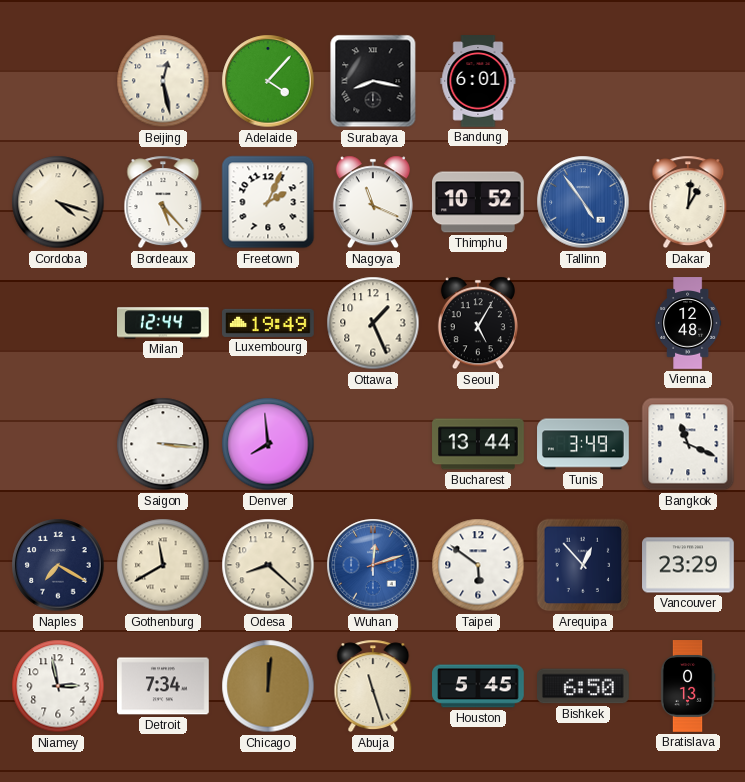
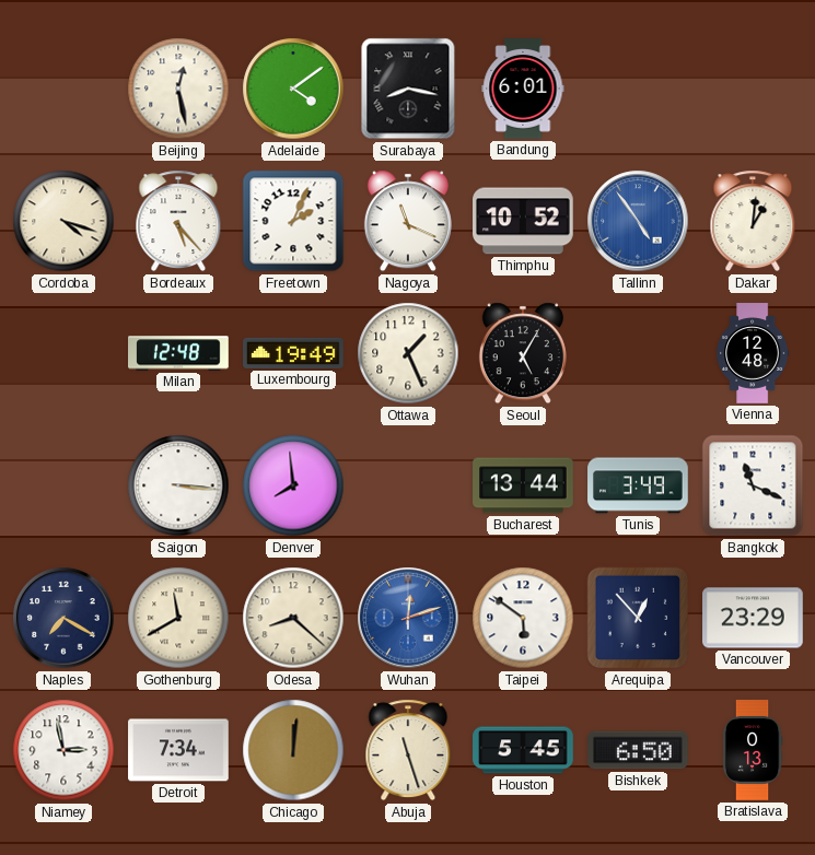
Adelaide: 4:07 -> 4:09 (293, 89)
Milan: 12:44 -> 12:48 (178, 353)
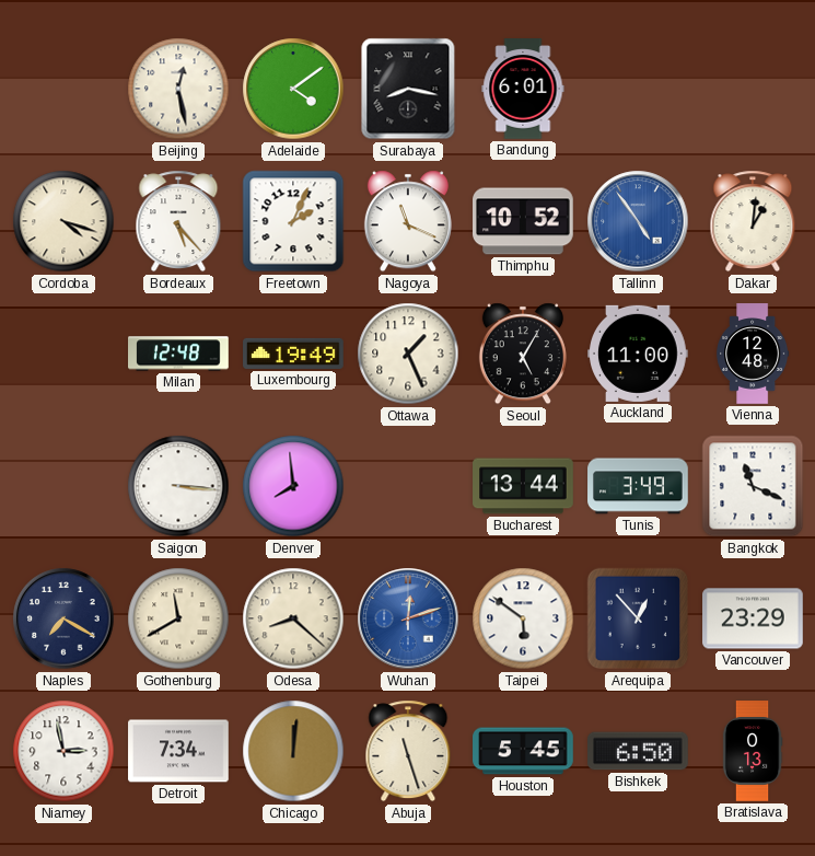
Auckland: none -> 11:00 (639, 354)
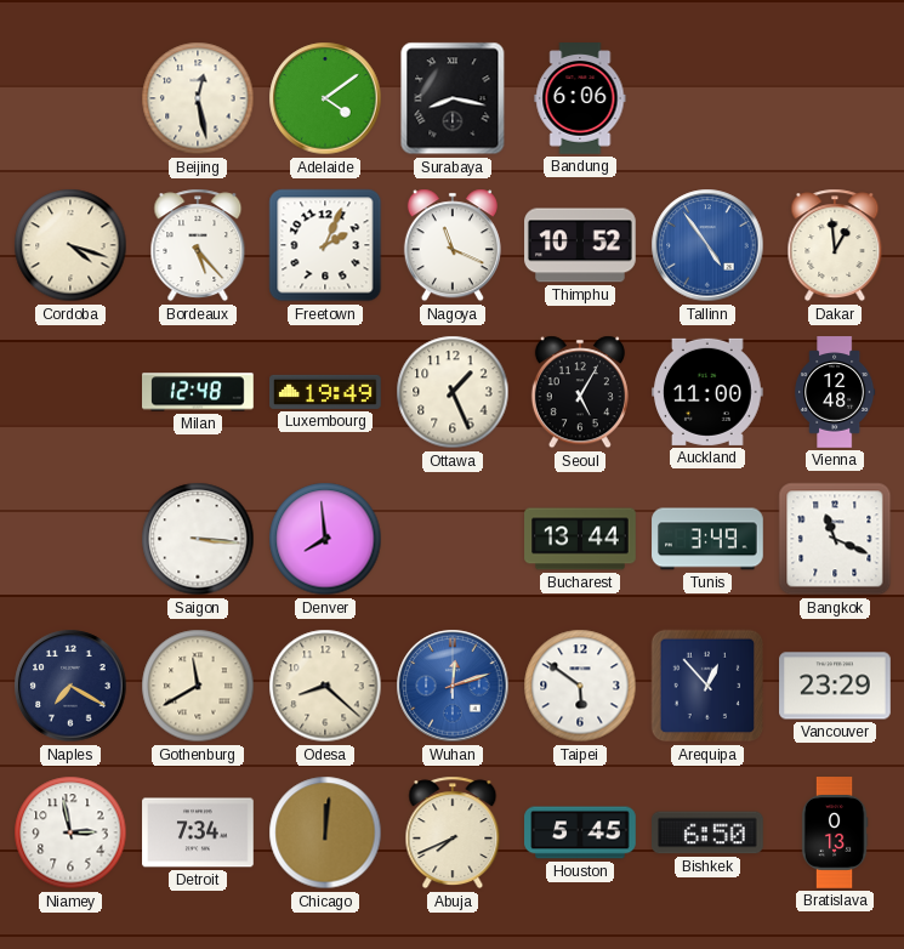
Bandung: 6:01 -> 6:06 (580, 98)
Dakar: 1:01 -> 12:59 (835, 245)
Abuja: 11:27 -> 7:41 (453, 832)
